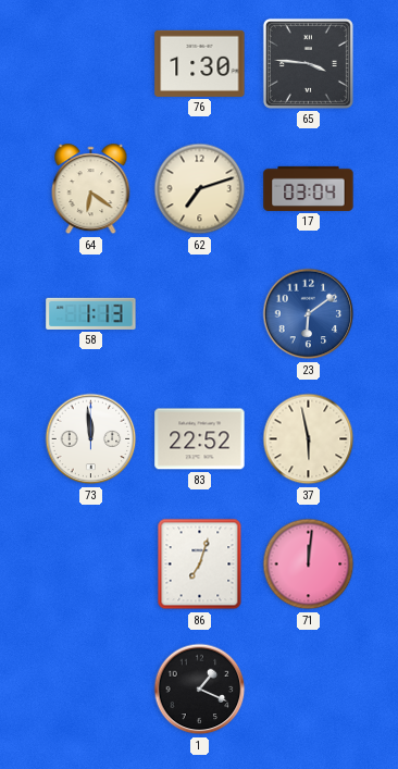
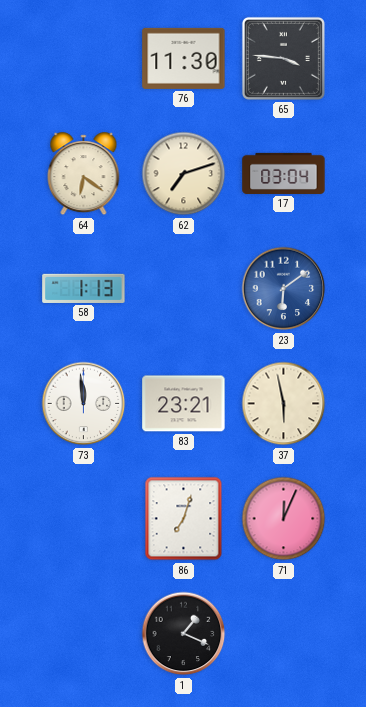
76: 1:30 -> 11:30 (184, 58)
83: 22:52 -> 23:21 (184, 404)
71: 12:01 -> 12:04 (284, 519)
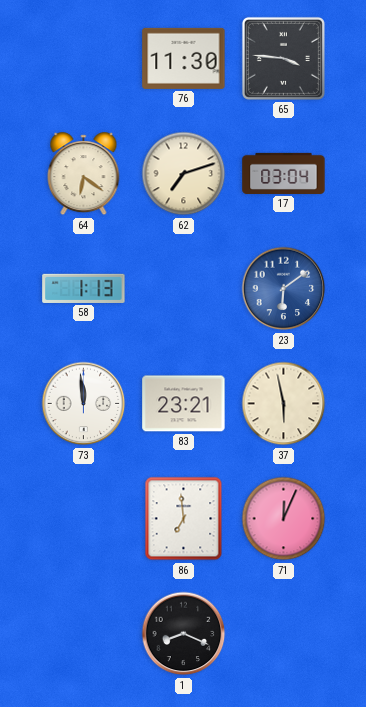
86: 7:03 -> 6:59 (184, 519)
1: 1:19 -> 8:19 (184, 634)
